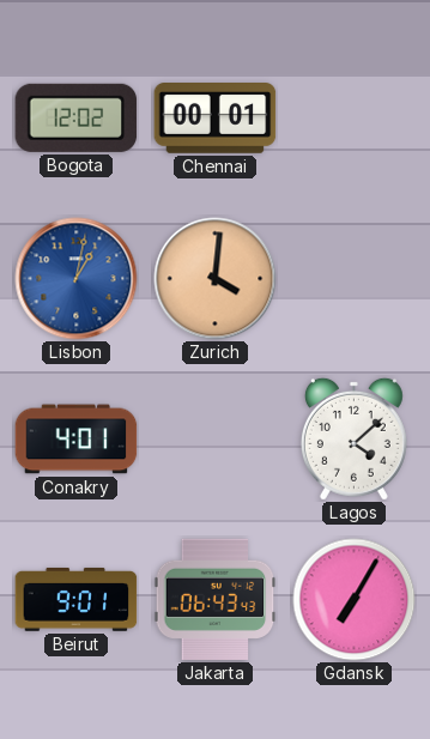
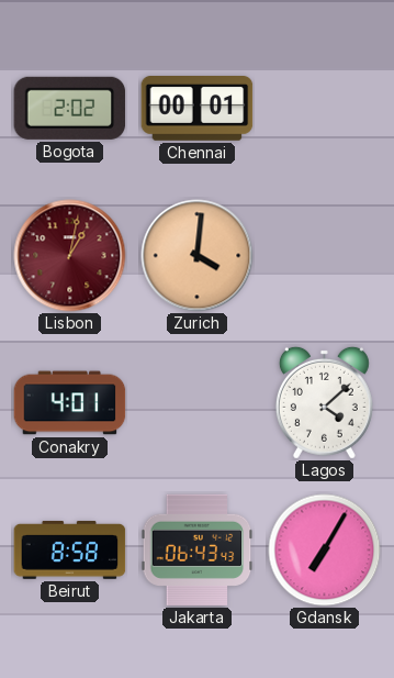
Bogota: 12:02 -> 2:02 (70, 108)
Lisbon dial: blue -> burgundy (70, 256)
Beirut: 9:01 -> 8:58 (70, 549)
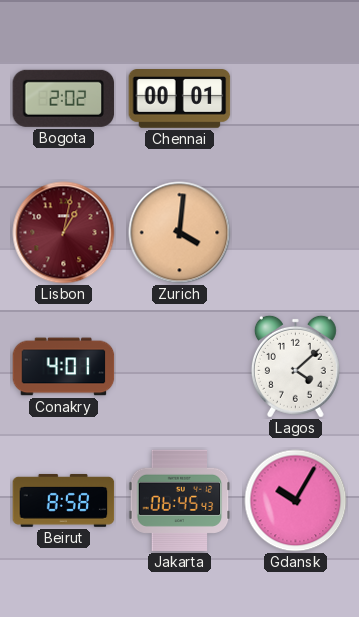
Jakarta: 06:43 -> 06:45 (180, 500)
Gdansk: 7:05 -> 10:05 (296, 501)
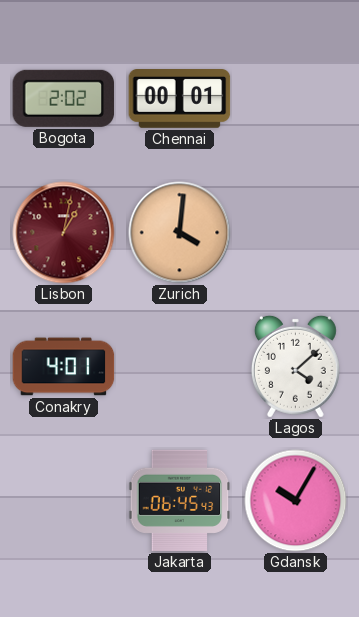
Beirut: 8:58 -> none (64, 500)
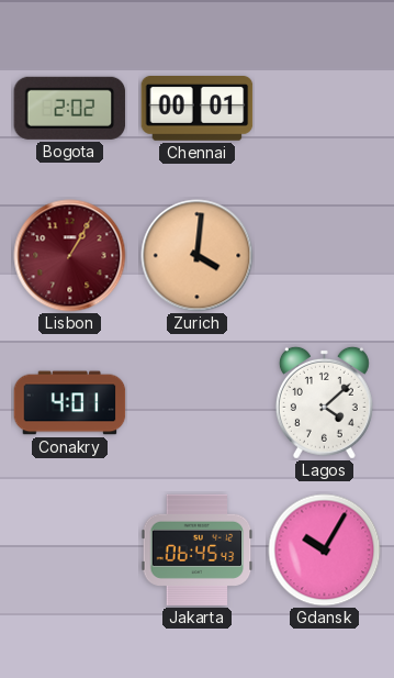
Lisbon: 1:02 -> 1:05 (70, 256)
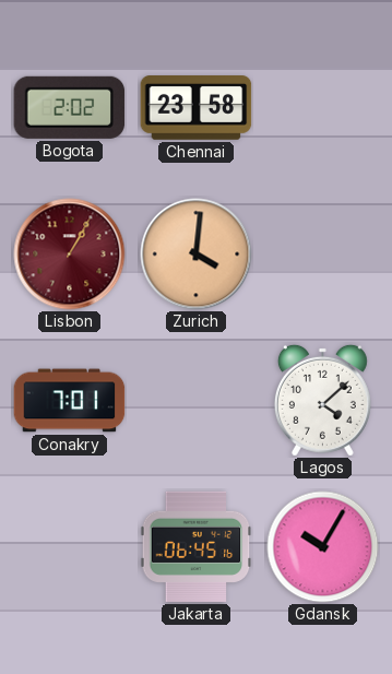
Chennai: 00:01 -> 23:58 (197, 108)
Conakry: 4:01 -> 7:01 (70, 401)
Jakarta: 06:45:43 -> 06:45:16 (197, 546)
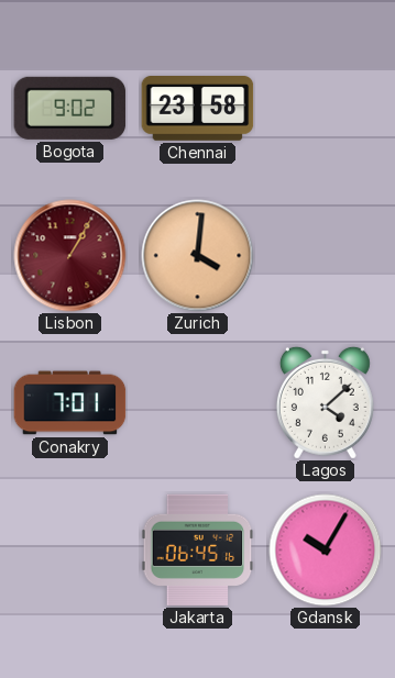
Bogota: 2:02 -> 9:02 (70, 108)
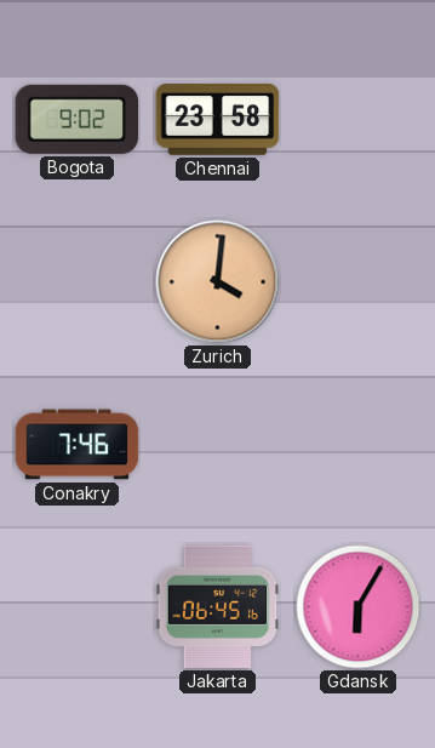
Lisbon: 1:05 -> none (70, 256)
Conakry: 7:01 -> 7:46 (78, 445)
Lagos: 4:08 -> none (325, 402)
Gdansk: 10:05 -> 6:05 (359, 607)
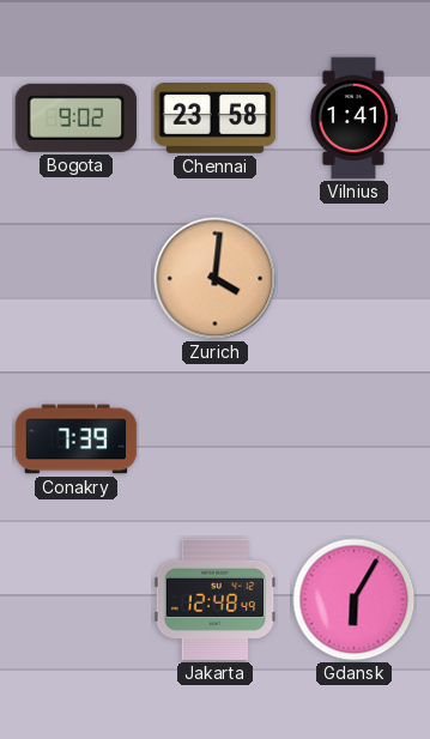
Vilnius: none -> 1:41 (352, 119)
Conakry: 7:46 -> 7:39 (77, 440)
Jakarta: 06:45 -> 12:48 (216, 599)
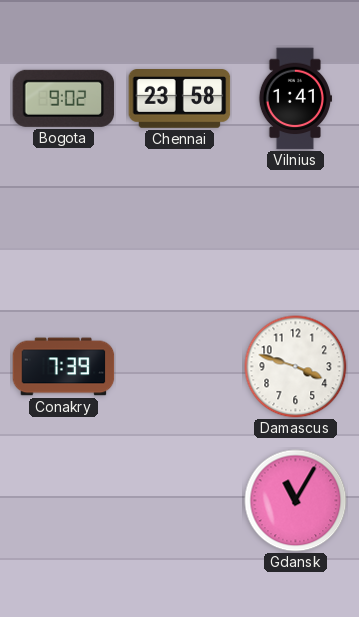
Zurich: 4:01 -> none (216, 279)
Damascus: none -> 3:48 (296, 367)
Jakarta: 12:48 -> none (216, 599)
Gdansk: 6:05 -> 11:05 (296, 501)
